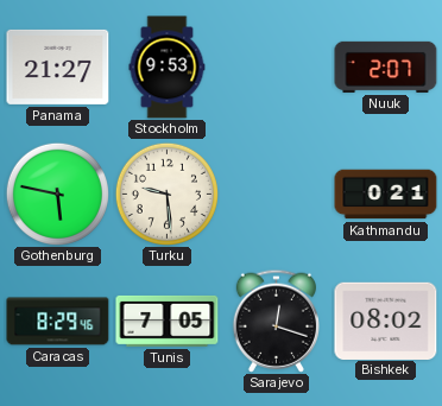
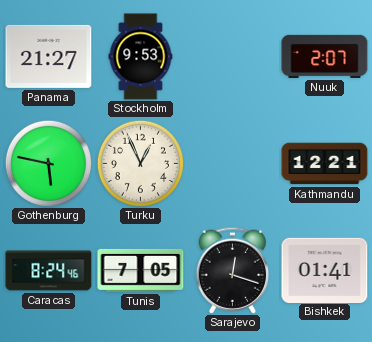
Turku: 9:29 -> 12:56 (140, 163)
Kathmandu: 0:21 -> 12:21 (325, 164)
Caracas: 8:29 -> 8:24 (49, 271)
Bishkek: 08:02 -> 01:41 (325, 270)
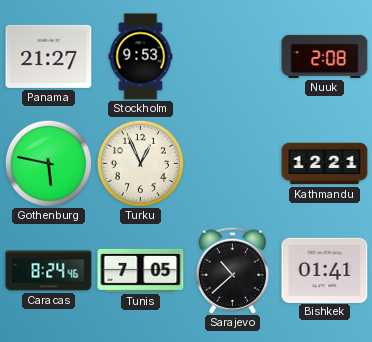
Nuuk: 2:07 -> 2:08 (325, 56)
Sarajevo: 12:18 -> 10:38 (232, 270)
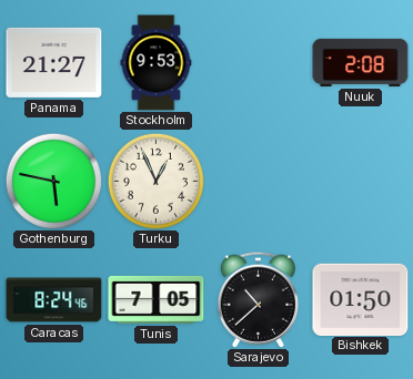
Kathmandu: 12:21 -> none (325, 164)
Bishkek: 01:41 -> 01:50 (361, 299)
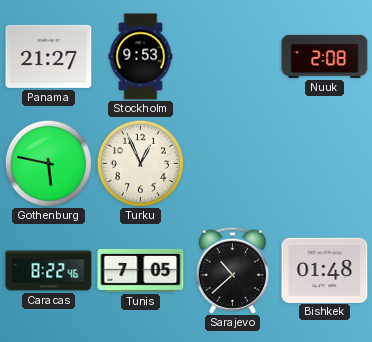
Caracas: 8:24 -> 8:22 (49, 271)
Bishkek: 01:50 -> 01:48 (325, 270)
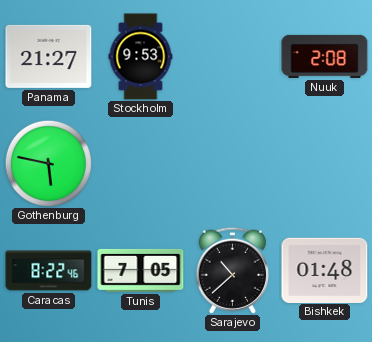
Turku: 12:56 -> none (140, 163)
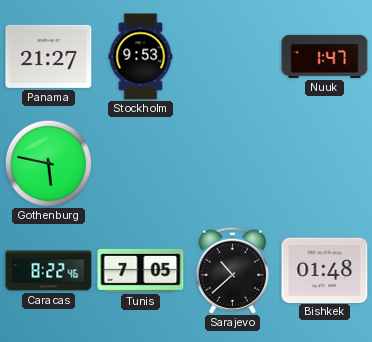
Nuuk: 2:08 -> 1:47 (325, 56)
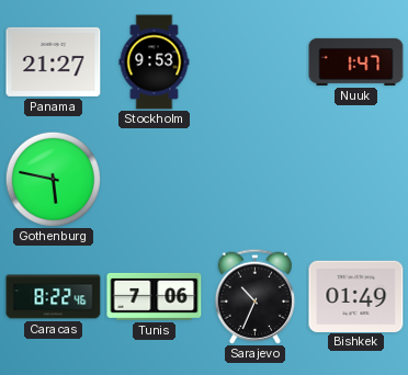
Tunis: 7:05 -> 7:06 (155, 296)
Sarajevo: 10:38 -> 10:34 (254, 296)
Bishkek: 01:48 -> 01:49 (356, 296)
